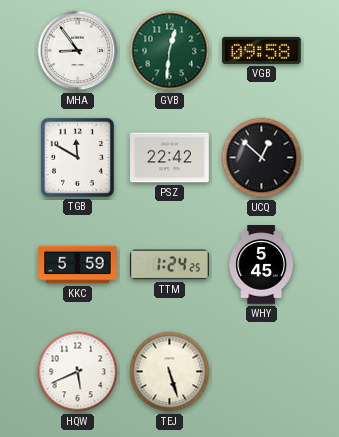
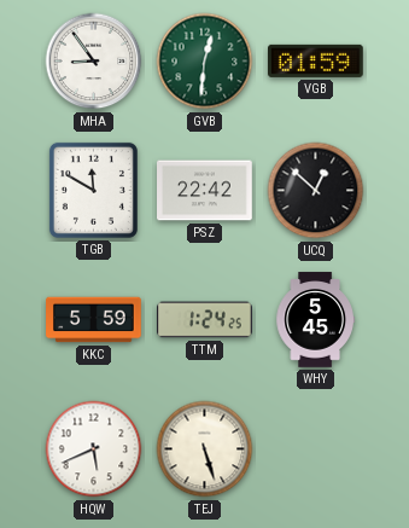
VGB: 09:58 -> 01:59 (316, 60)
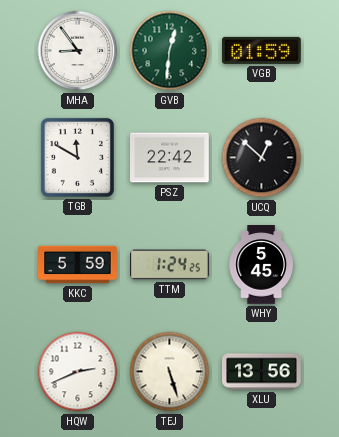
HQW: 5:41 -> 2:41 (78, 372)
XLU: none -> 13:56 (262, 372)
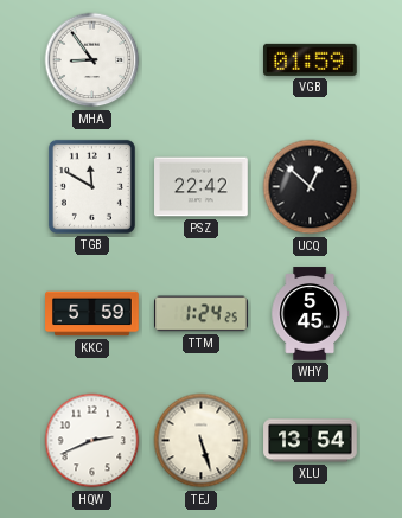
GVB: 12:31 -> none (170, 51)
XLU: 13:56 -> 13:54 (311, 441)
